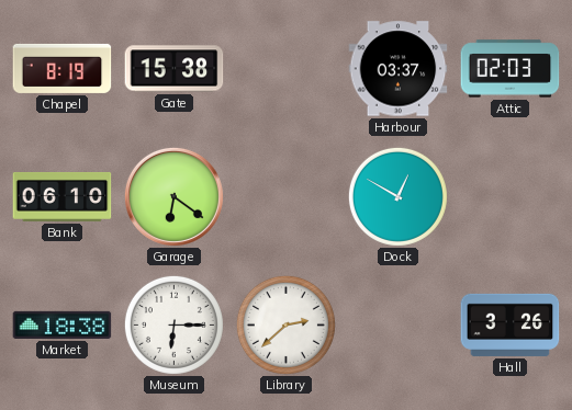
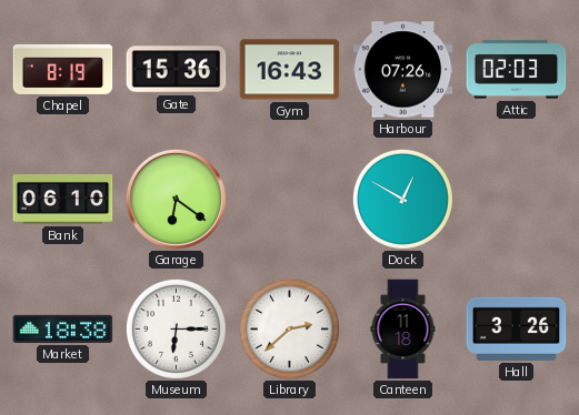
Gate: 15:38 -> 15:36 (177, 70)
Gym: none -> 16:43 (290, 70)
Harbour: 03:37 -> 07:26 (403, 70)
Canteen: none -> 11:18 (403, 330)
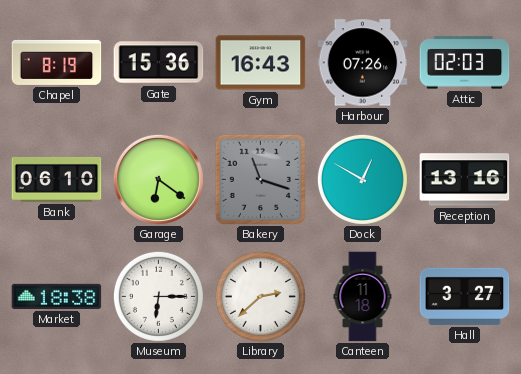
Bakery: none -> 11:18 (260, 179)
Reception: none -> 13:16 (465, 180)
Hall: 3:26 -> 3:27 (465, 296)
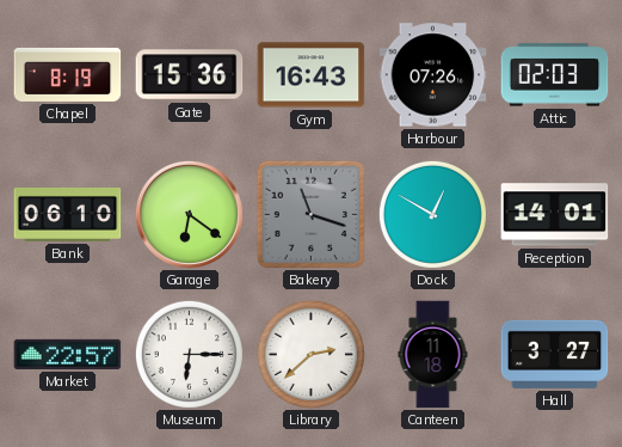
Reception: 13:16 -> 14:01 (555, 215)
Market: 18:38 -> 22:57 (68, 354)
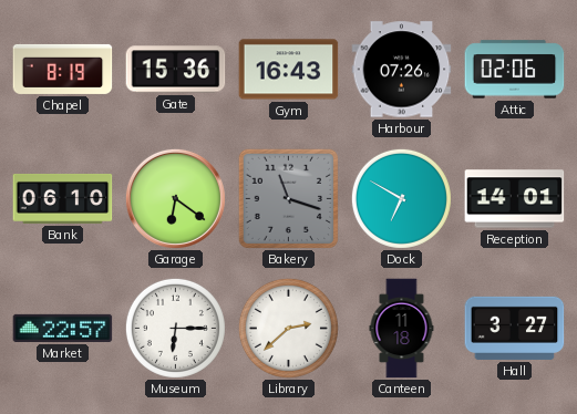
Attic: 02:03 -> 02:06 (515, 70)
Dock: 12:50 -> 6:50 (401, 198)
